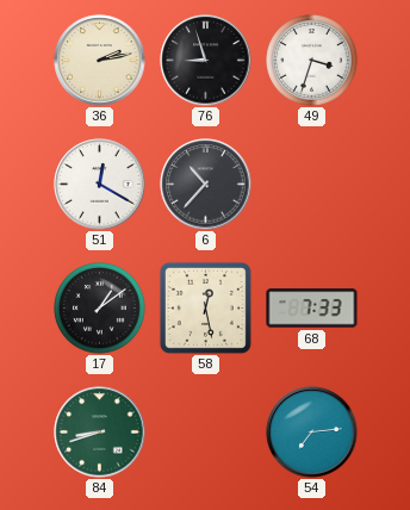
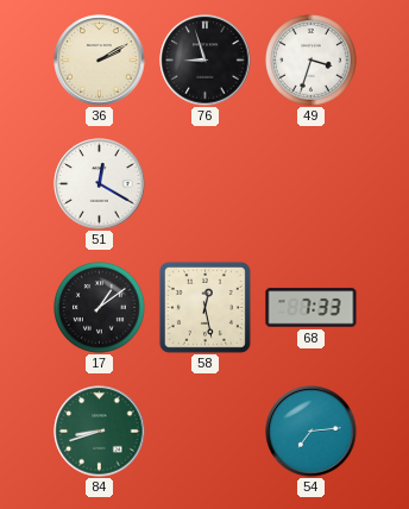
36: 2:13 -> 2:10 (100, 61)
6: 10:37 -> none (206, 185)
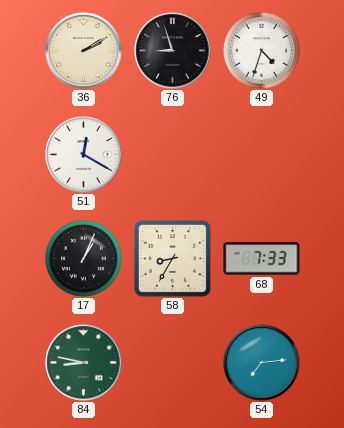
49: 3:33 -> 4:33 (262, 51)
17: 1:09 -> 1:04 (84, 259)
58: 12:28 -> 8:35 (172, 258)
84: 8:42 -> 8:47 (84, 363)
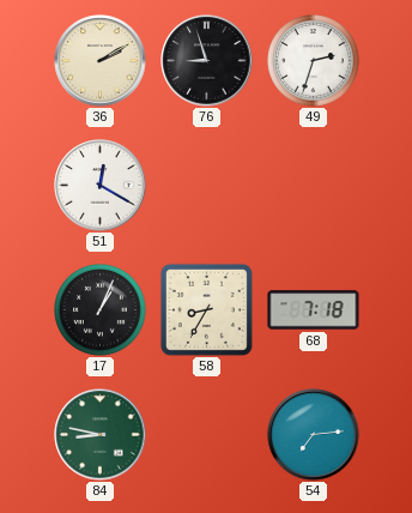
49: 4:33 -> 2:33 (314, 61)
68: 7:33 -> 7:18 (314, 310)
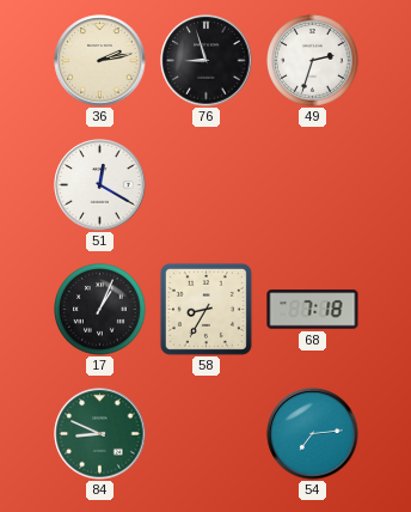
36: 2:10 -> 2:13 (100, 61)
84: 8:47 -> 8:49 (100, 434)
